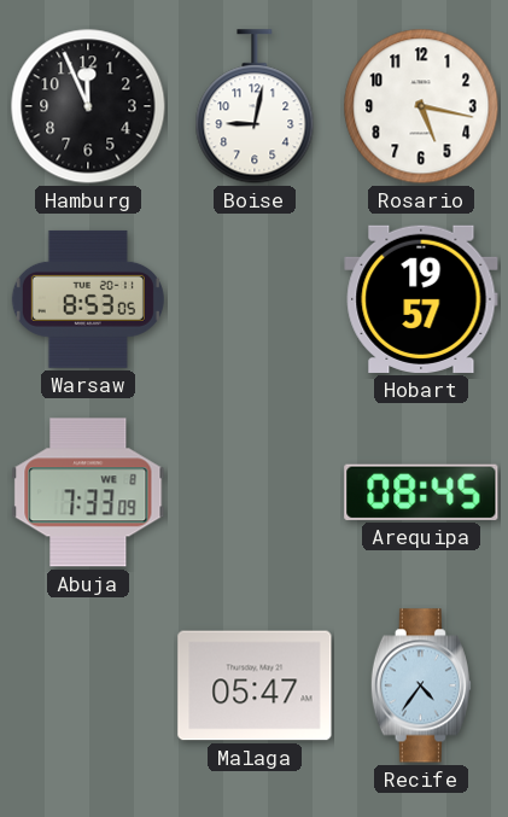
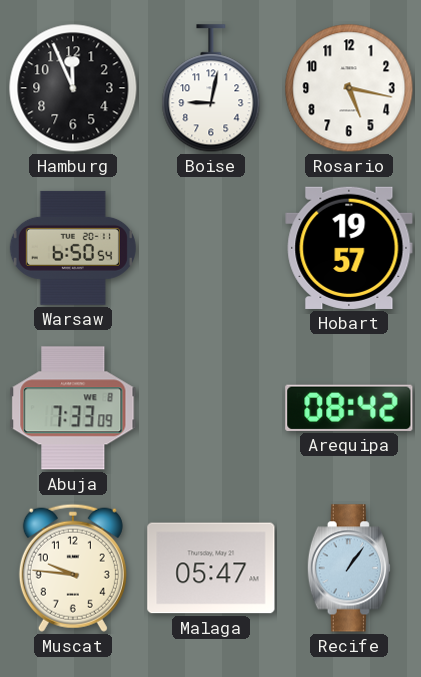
Warsaw: 8:53 -> 6:50 (73, 248)
Arequipa: 08:45 -> 08:42 (349, 408)
Muscat: none -> 9:46 (73, 568)
Recife: 4:36 -> 1:06 (349, 568)
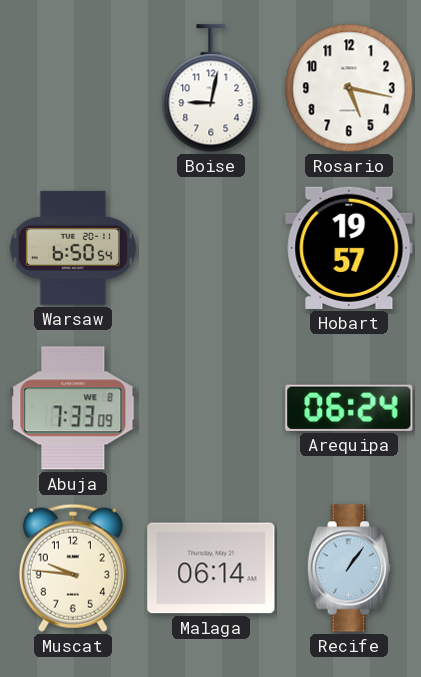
Hamburg: 11:56 -> none (73, 88)
Arequipa: 08:42 -> 06:24 (349, 408)
Malaga: 05:47 -> 06:14 (211, 568)
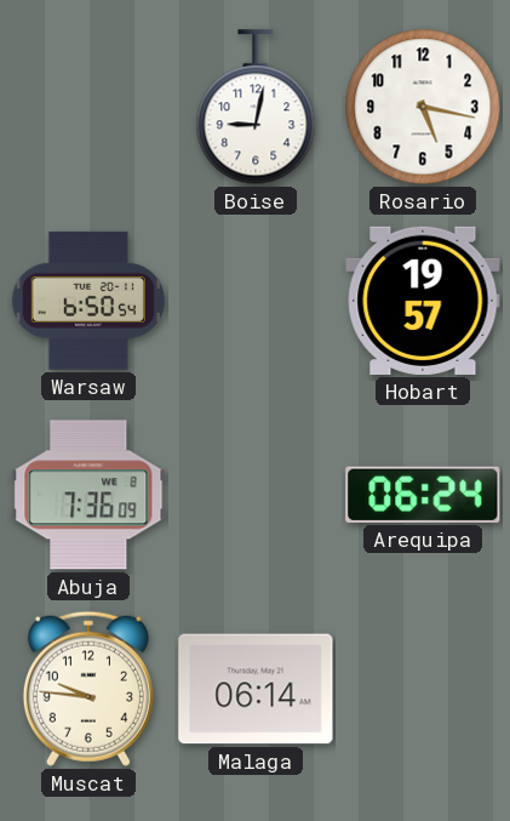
Abuja: 7:33 -> 7:36 (88, 495)
Recife: 1:06 -> none (349, 568)
